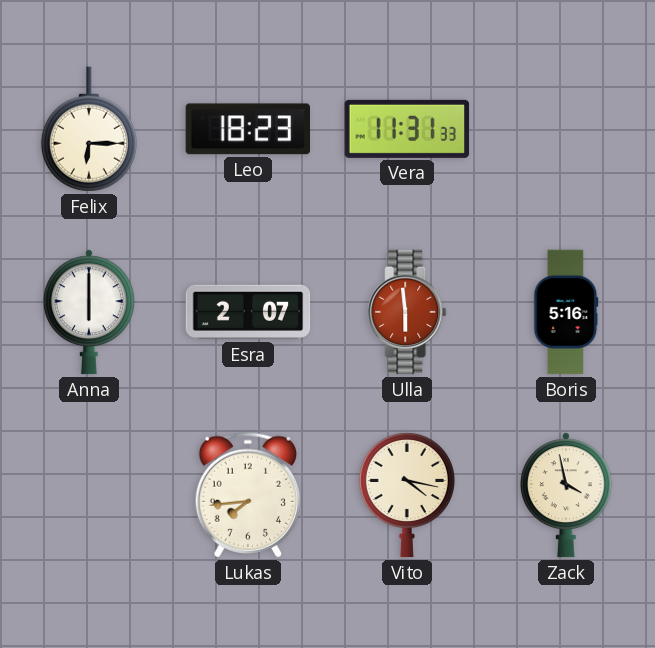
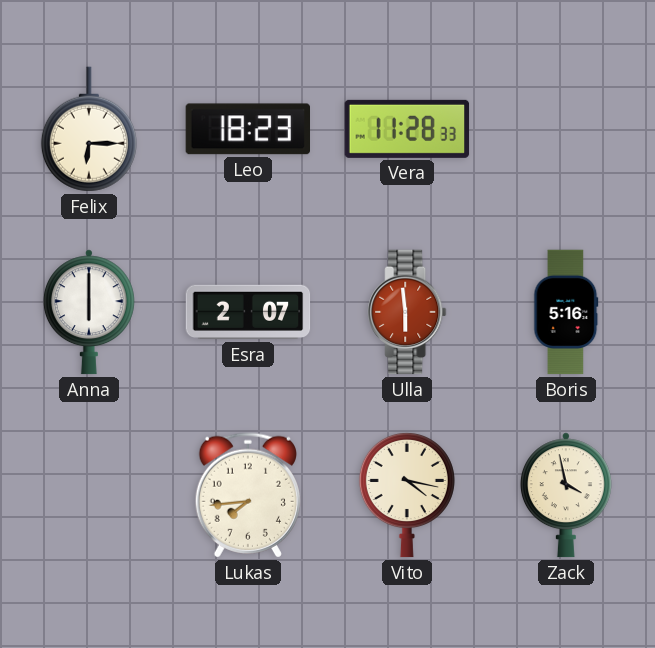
Vera: 11:31 -> 11:28 (407, 129)
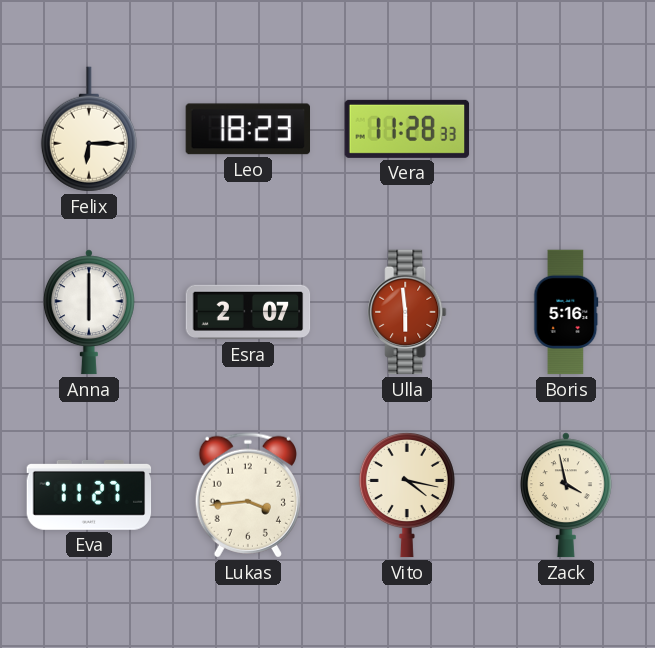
Eva: none -> 11:27 (89, 495)
Lukas: 7:44 -> 3:44 (248, 495)
